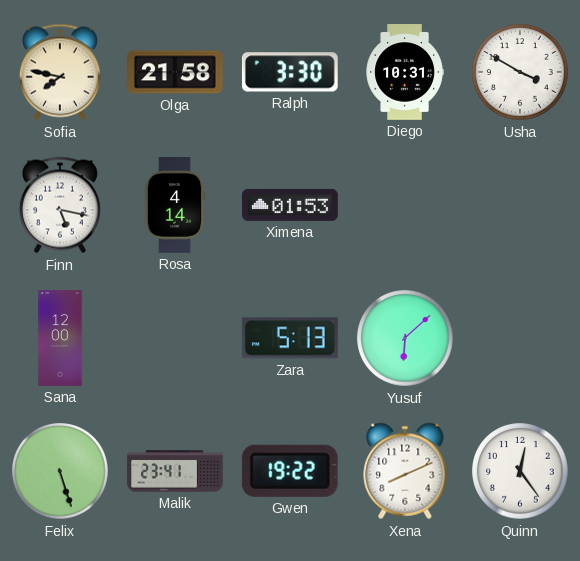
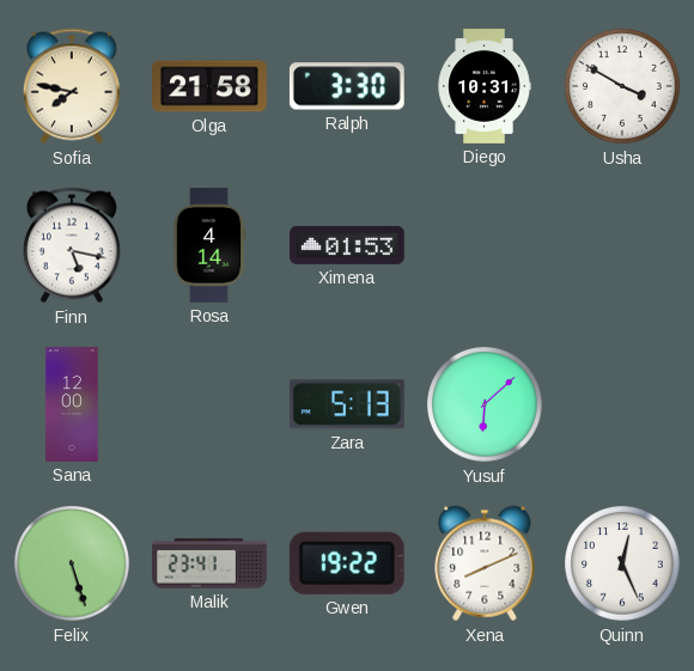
Quinn: 12:24 -> 12:26 (622, 563)
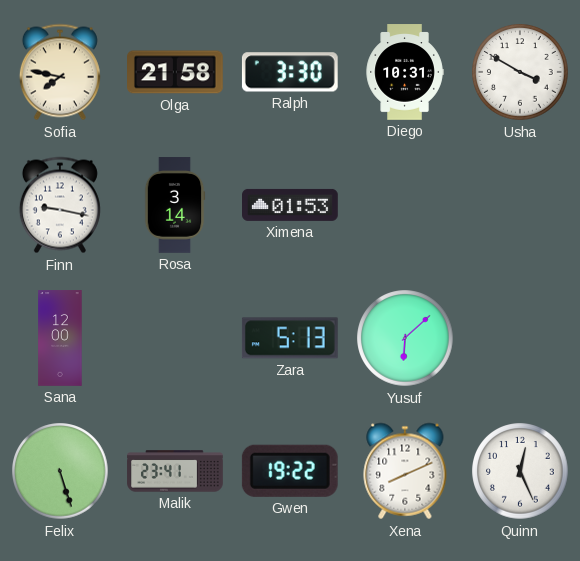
Finn: 5:17 -> 9:17 (60, 205)
Rosa: 4:14 -> 3:14 (175, 205)
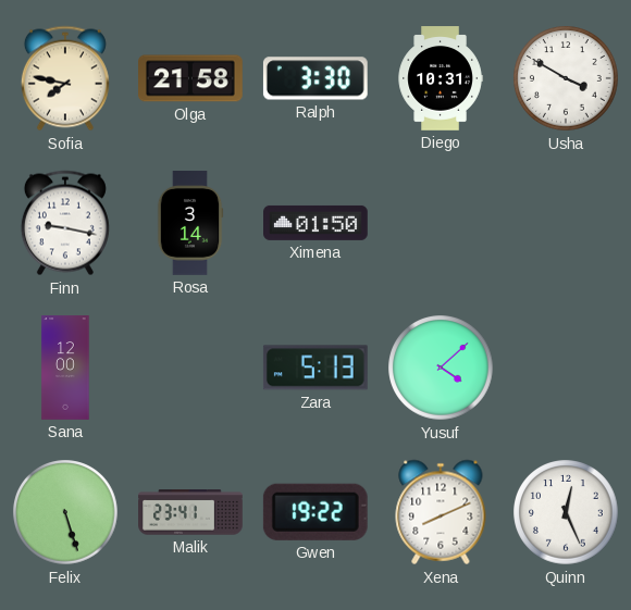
Ximena: 01:53 -> 01:50 (317, 223)
Yusuf: 6:08 -> 4:08 (441, 368)
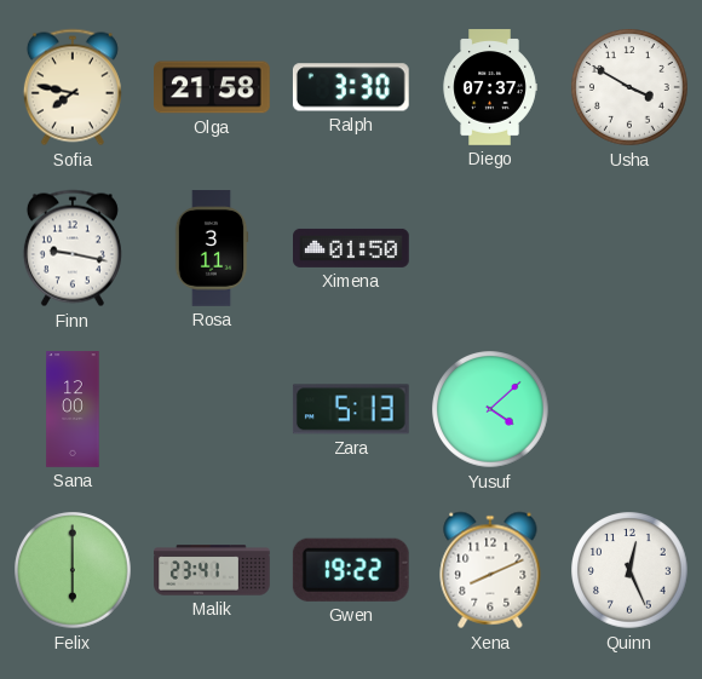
Diego: 10:31 -> 07:37 (490, 87)
Rosa: 3:14 -> 3:11 (212, 248)
Felix: 5:27 -> 6:00 (73, 570)
